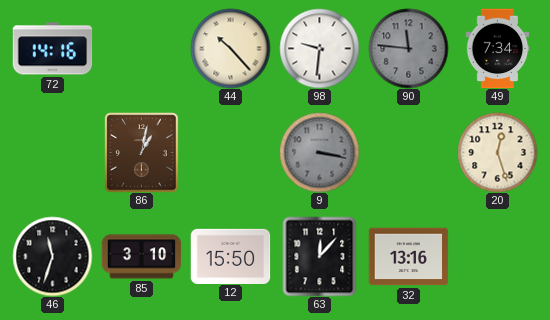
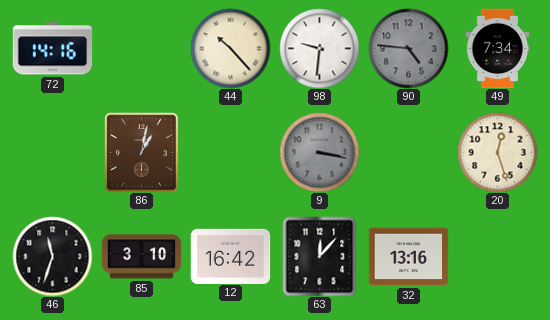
90: 11:46 -> 4:46 (408, 48)
12: 15:50 -> 16:42 (230, 256)
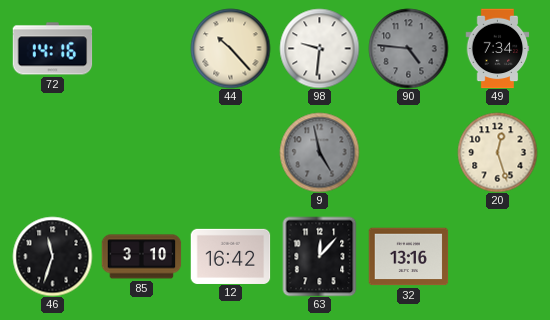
86: 1:02 -> none (142, 152)
9: 3:17 -> 4:58 (319, 152)
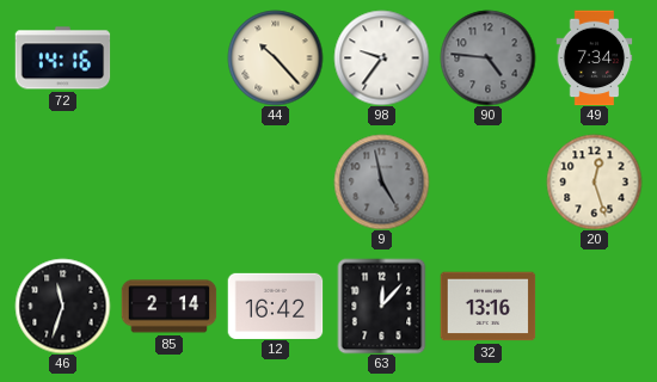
98: 9:31 -> 9:36 (381, 57)
85: 3:10 -> 2:14 (168, 307)
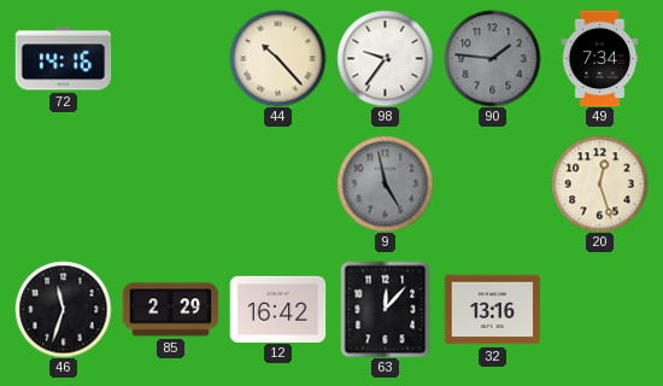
90: 4:46 -> 1:46 (492, 58)
85: 2:14 -> 2:29 (170, 310)
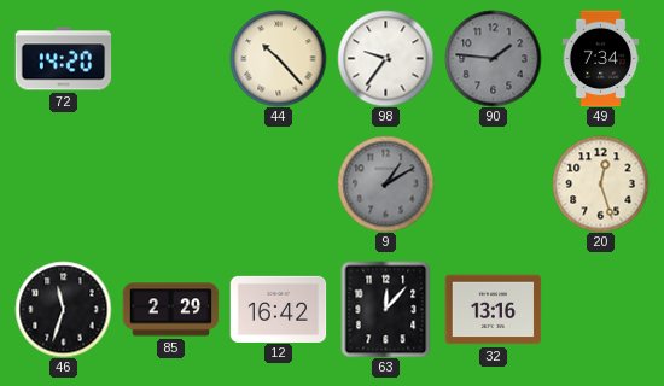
72: 14:16 -> 14:20 (63, 59)
9: 4:58 -> 1:10 (385, 183)
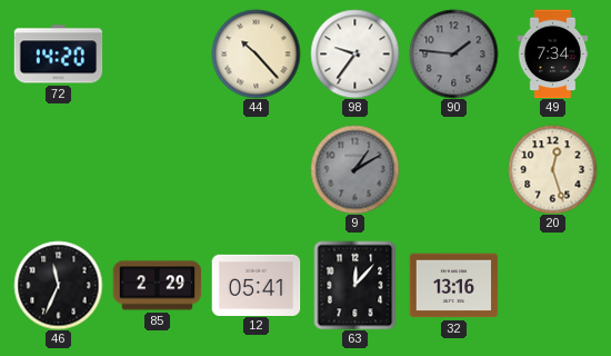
46: 11:33 -> 11:34 (58, 285)
12: 16:42 -> 05:41 (256, 285)
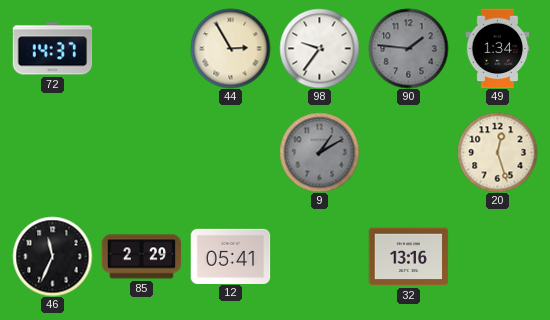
72: 14:20 -> 14:37 (52, 49)
44: 10:23 -> 2:55 (230, 48)
49: 7:34 -> 1:34 (498, 48)
63: 12:07 -> none (355, 285)
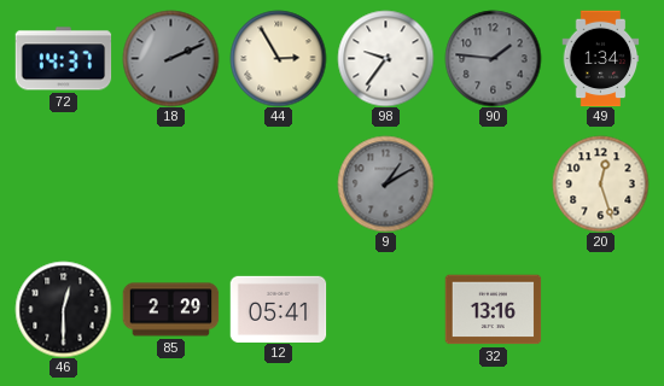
18: none -> 2:11 (170, 58)
46: 11:34 -> 12:30 (63, 309)
